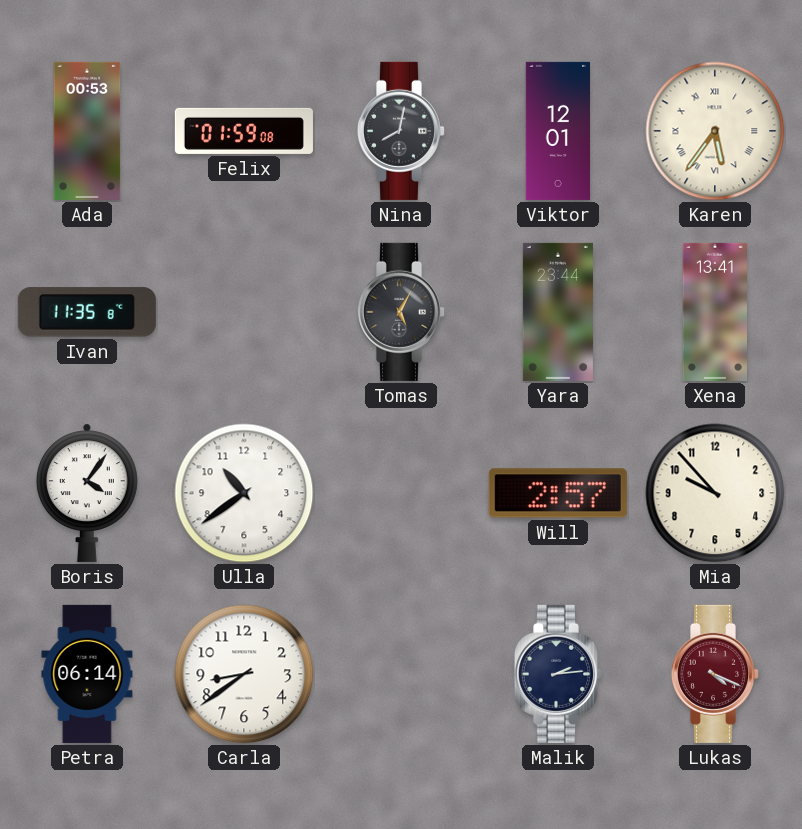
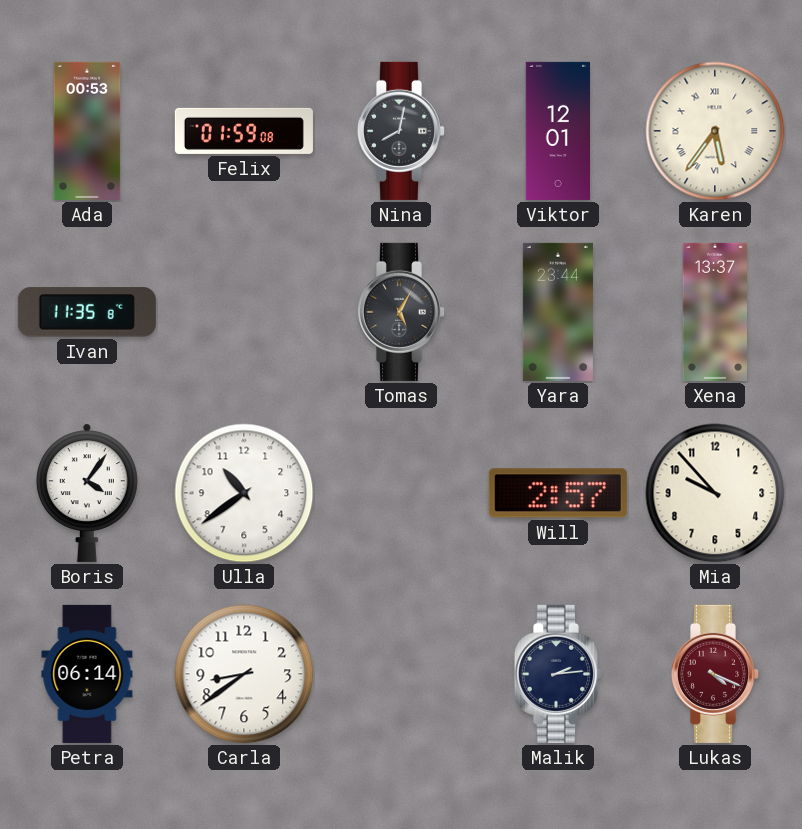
Xena: 13:41 -> 13:37 (714, 312)
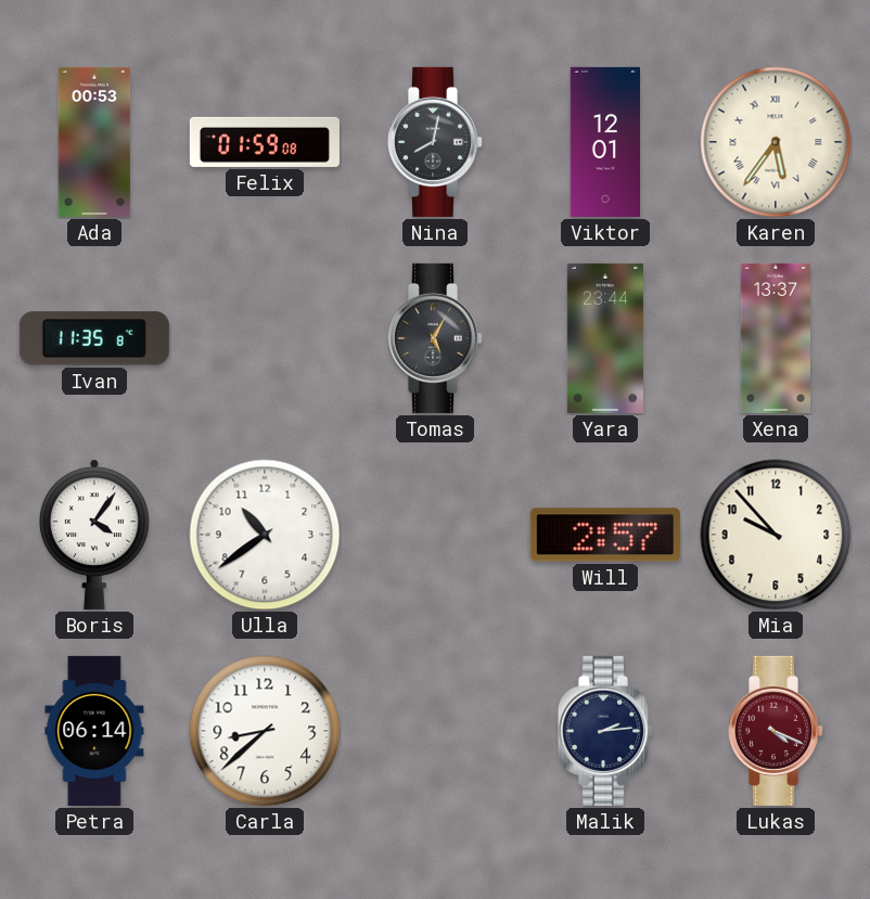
Carla: 8:39 -> 8:38 (265, 731)
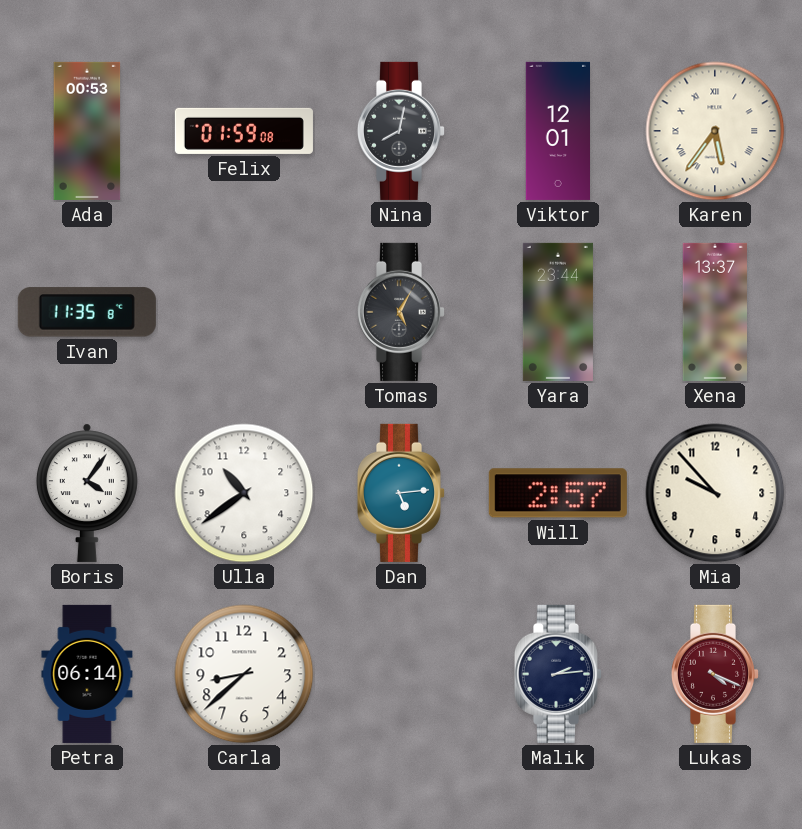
Dan: none -> 5:14 (400, 493)
